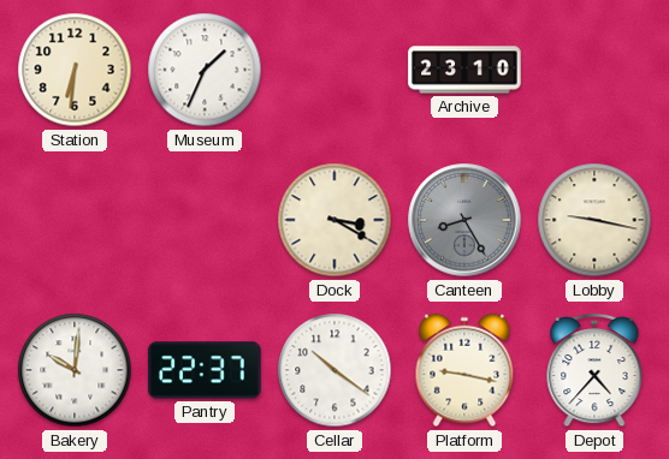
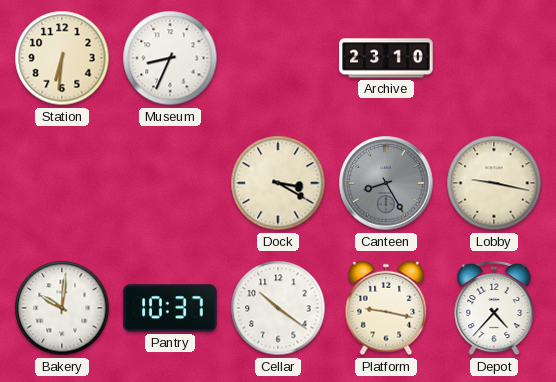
Museum: 1:34 -> 8:34 (170, 58)
Pantry: 22:37 -> 10:37 (170, 308)
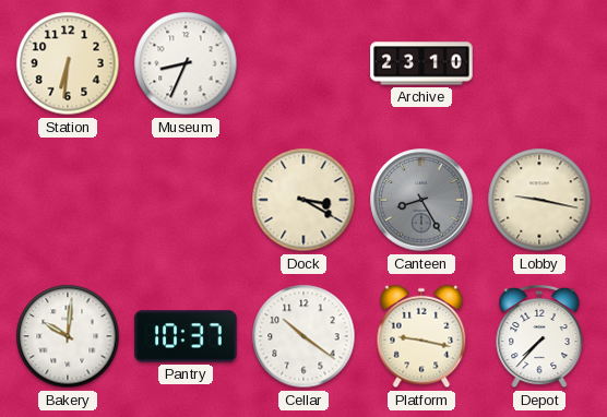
Depot: 4:37 -> 7:37 (539, 336)
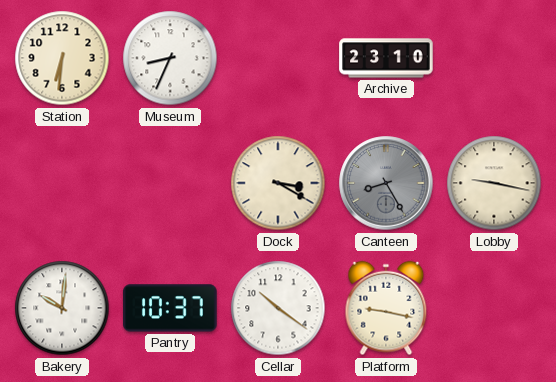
Depot: 7:37 -> none (539, 336)
